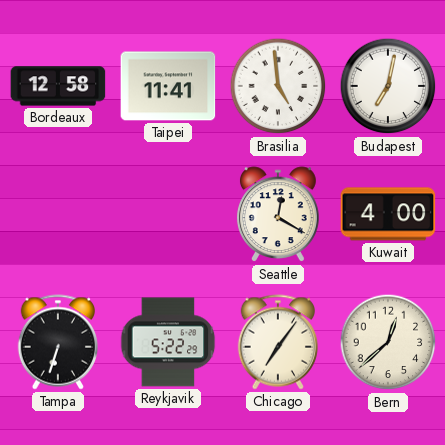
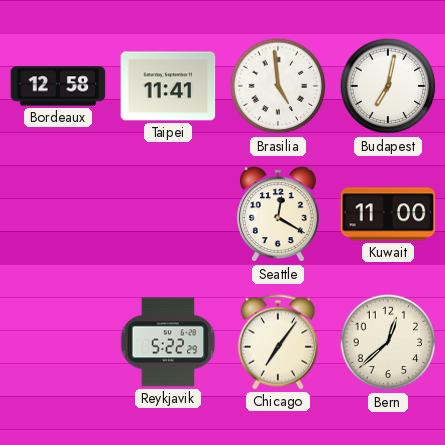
Kuwait: 4:00 -> 11:00 (388, 214)
Tampa: 6:33 -> none (57, 342)
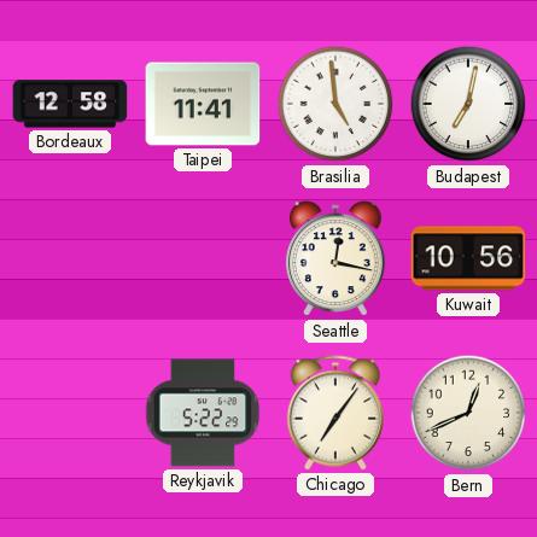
Seattle: 12:20 -> 12:17 (335, 259)
Kuwait: 11:00 -> 10:56 (468, 258)
Bern: 12:38 -> 12:41 (468, 413)
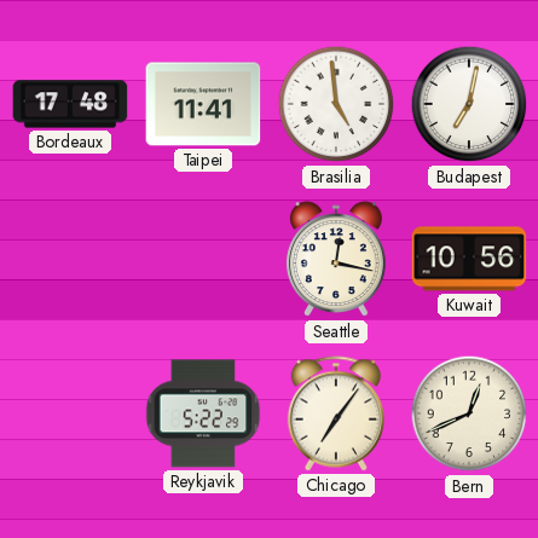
Bordeaux: 12:58 -> 17:48 (70, 104)
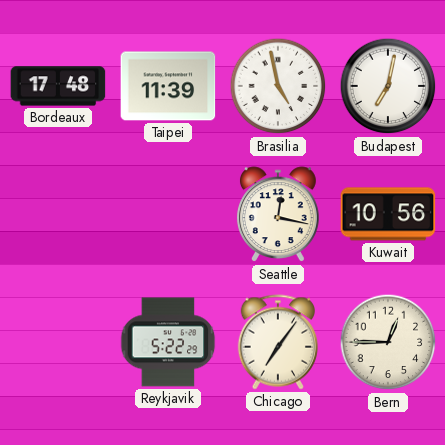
Taipei: 11:41 -> 11:39 (168, 86)
Brasilia: 4:59 -> 4:58 (278, 86)
Bern: 12:41 -> 12:45 (388, 342)
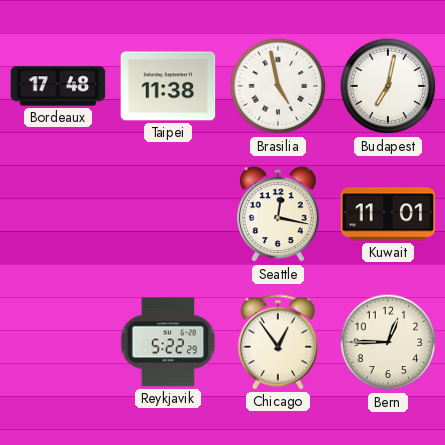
Taipei: 11:39 -> 11:38 (168, 86)
Kuwait: 10:56 -> 11:01 (388, 214)
Chicago: 7:06 -> 12:54 (277, 342)
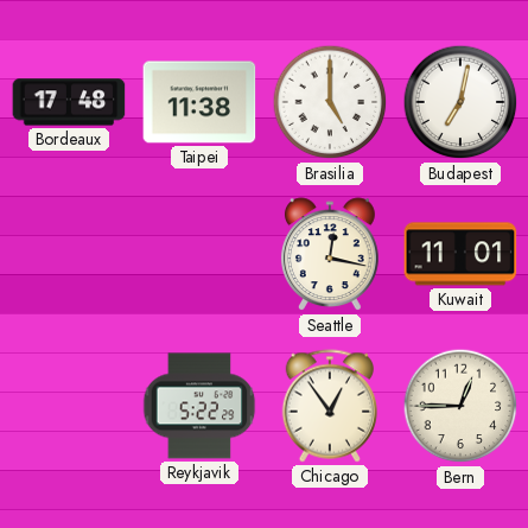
Brasilia: 4:58 -> 5:00 (330, 102)
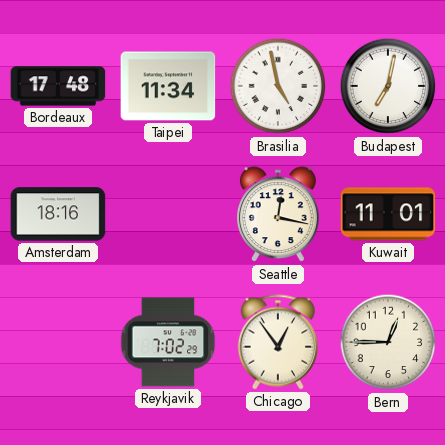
Taipei: 11:38 -> 11:34 (168, 86)
Brasilia: 5:00 -> 4:58 (278, 86)
Amsterdam: none -> 18:16 (58, 214)
Reykjavik: 5:22 -> 7:02 (168, 342)
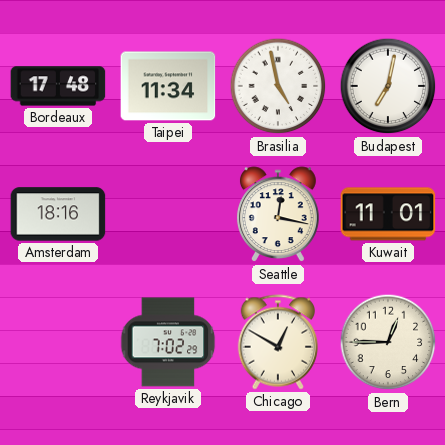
Chicago: 12:54 -> 12:50 (277, 342)
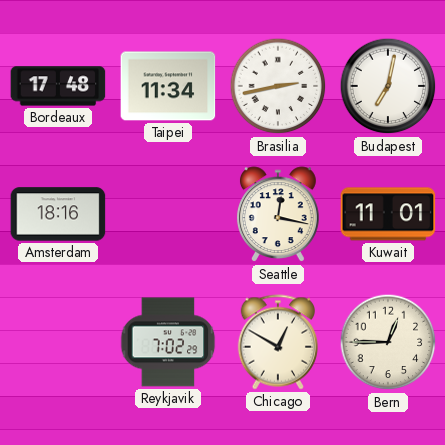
Brasilia: 4:58 -> 2:43 (278, 86)
